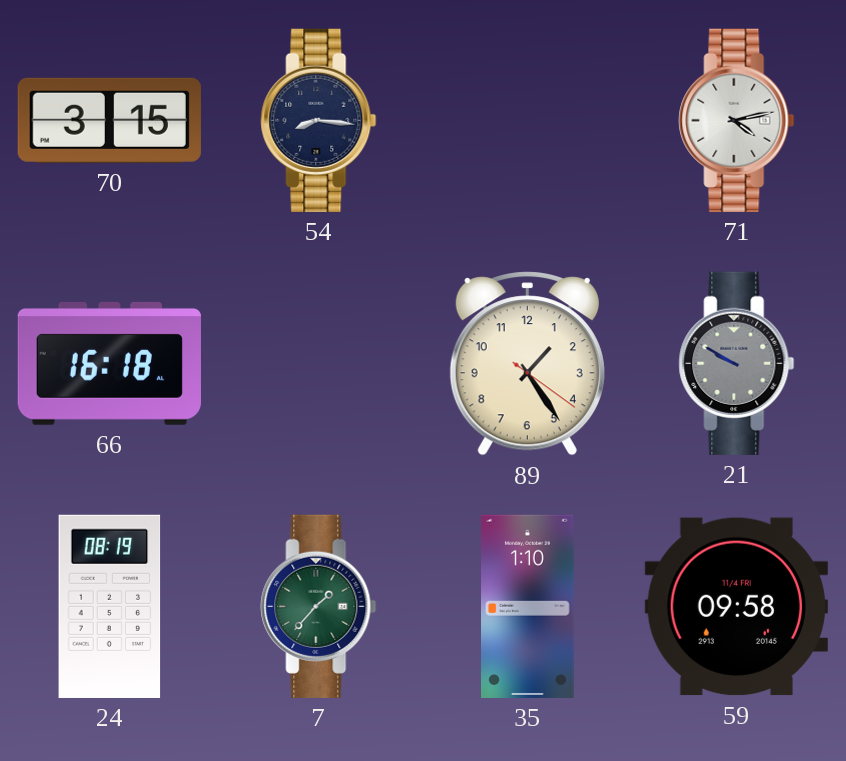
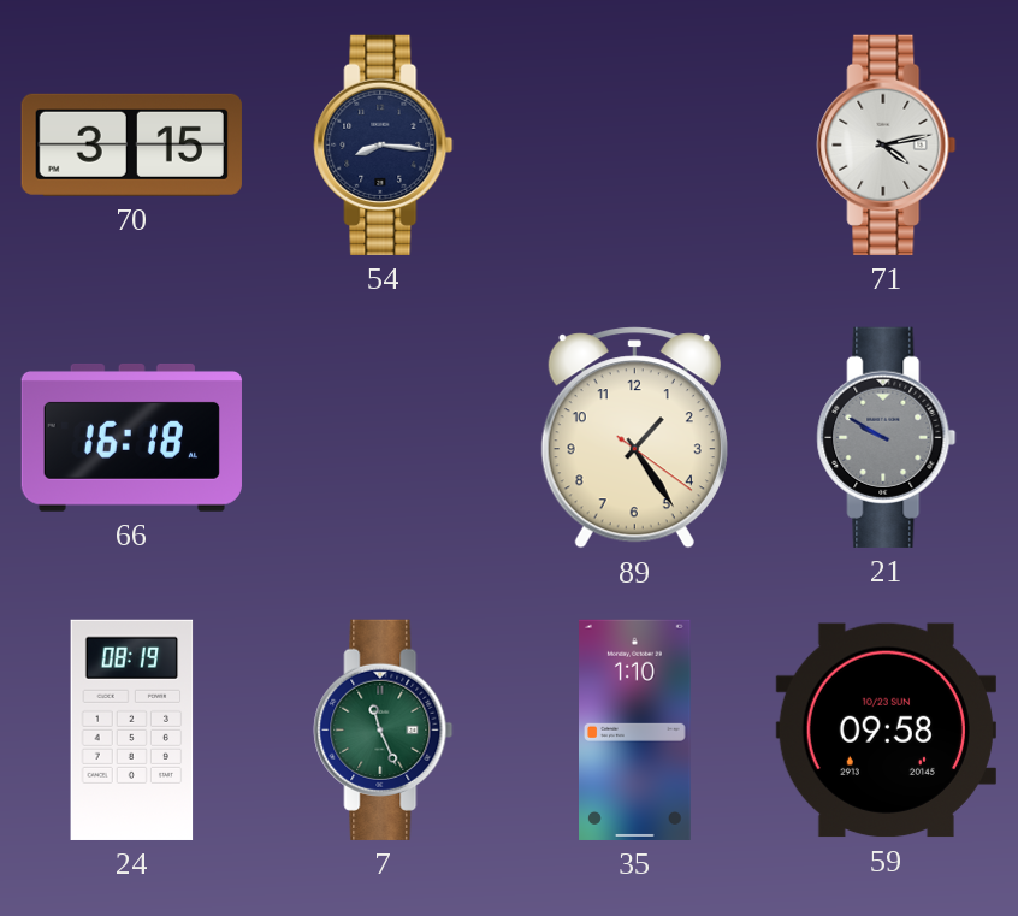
7: 1:37 -> 11:26 (384, 729)
59 date: 11/4 FRI -> 10/23 SUN (886, 731)
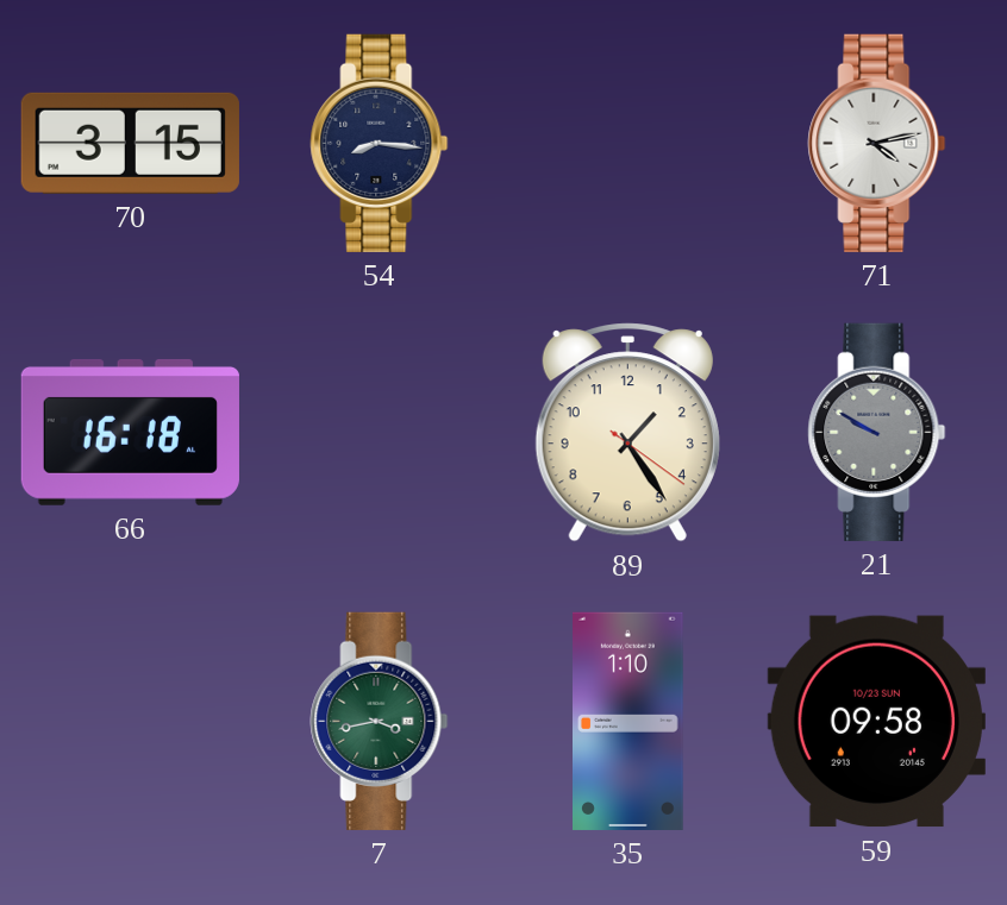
24: 08:19 -> none (132, 729)
7: 11:26 -> 3:43 (380, 721)
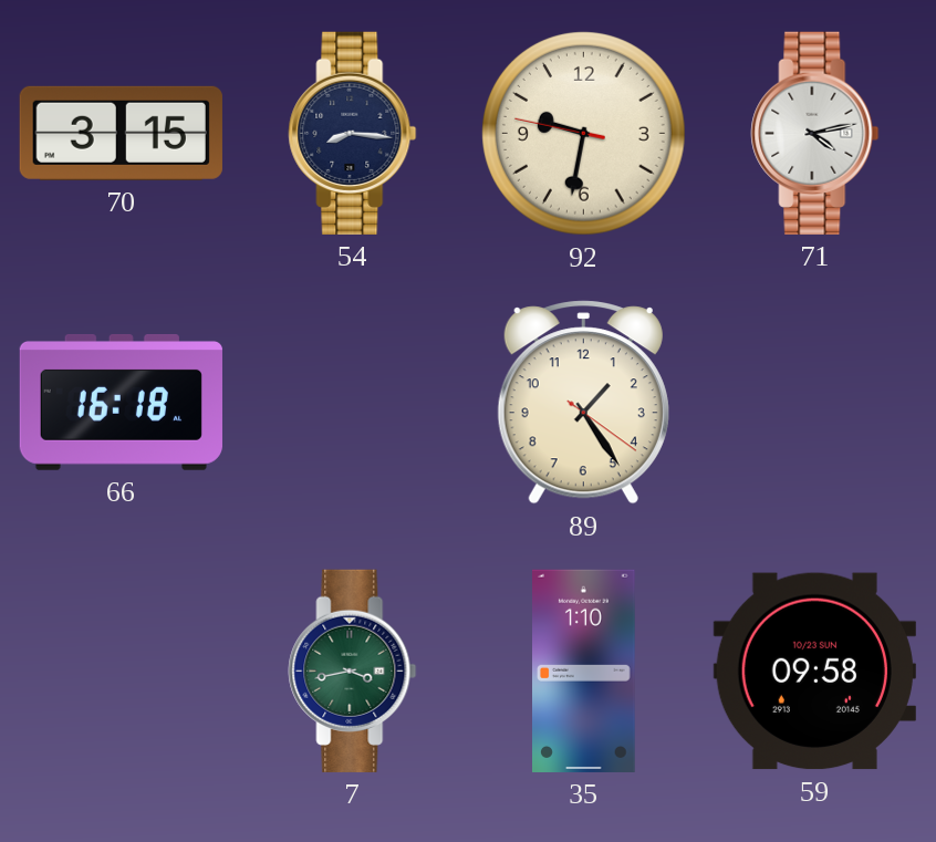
92: none -> 9:31 (583, 133)
21: 9:50 -> none (877, 432)
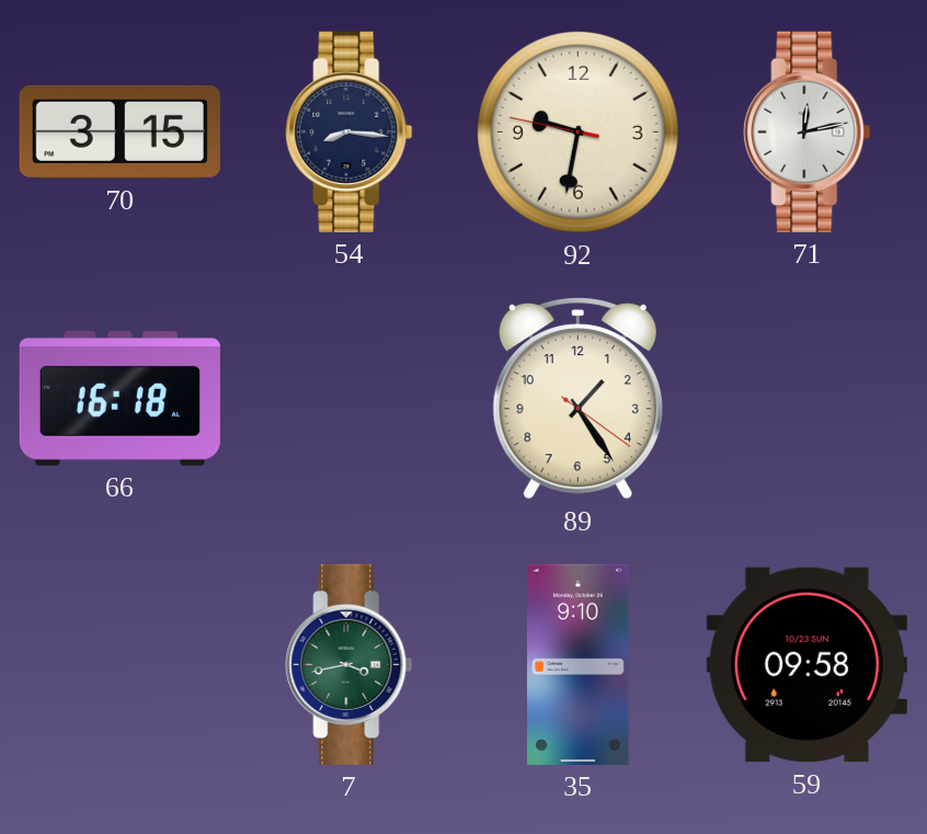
71: 4:13 -> 12:13 (808, 132)
35: 1:10 -> 9:10 (579, 664)
